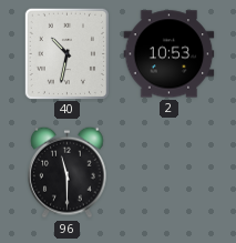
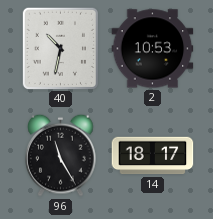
96: 11:30 -> 11:25 (61, 155)
14: none -> 18:17 (153, 156)
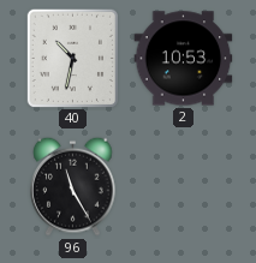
14: 18:17 -> none (153, 156)
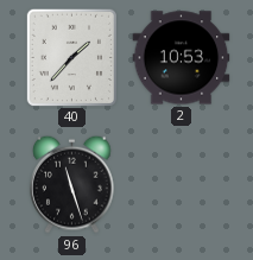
40: 10:32 -> 1:37 (71, 57)
96: 11:25 -> 11:27 (72, 184)
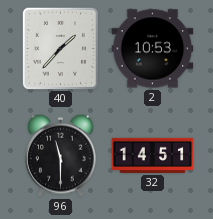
96: 11:27 -> 11:30 (61, 155)
32: none -> 14:51 (153, 155)
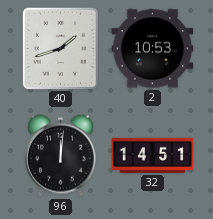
40: 1:37 -> 1:42 (60, 48)
96: 11:30 -> 12:01 (61, 155)
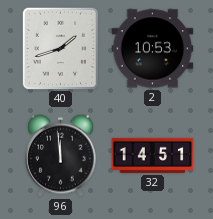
96: 12:01 -> 11:59 (61, 155)
